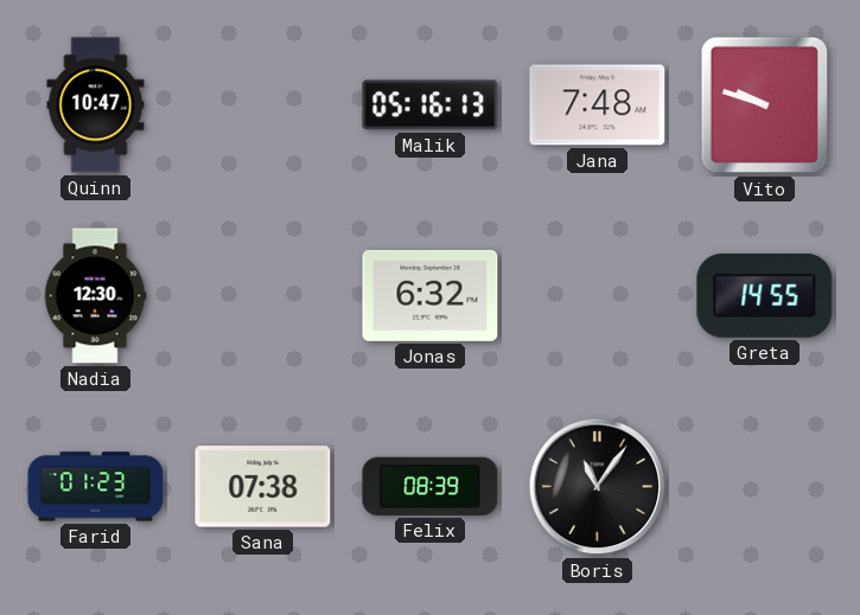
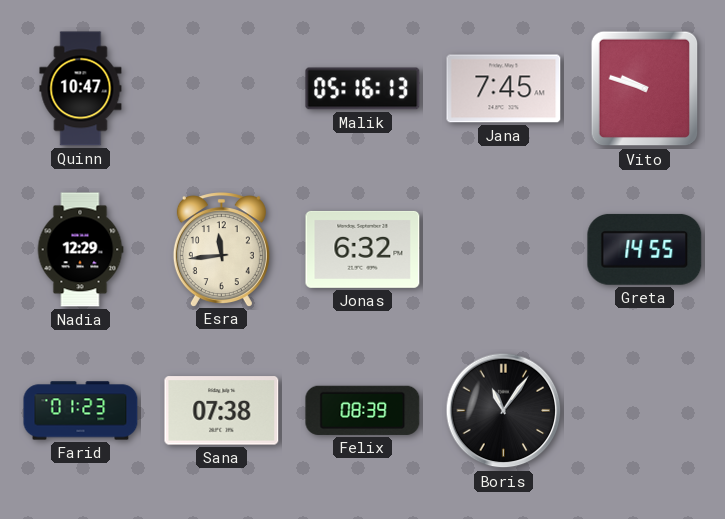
Jana: 7:48 -> 7:45 (504, 89)
Nadia: 12:30 -> 12:29 (80, 250)
Esra: none -> 11:44 (221, 249)
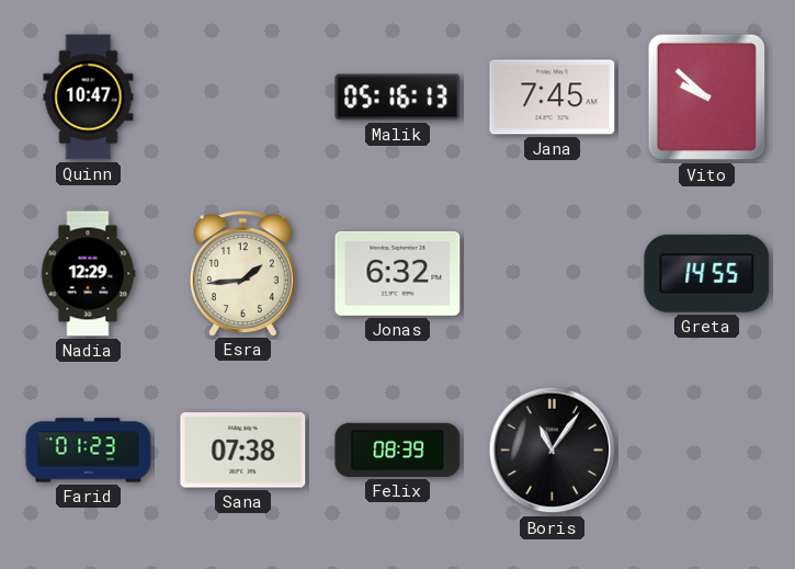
Vito: 9:48 -> 9:52 (707, 98)
Esra: 11:44 -> 1:44 (242, 273)
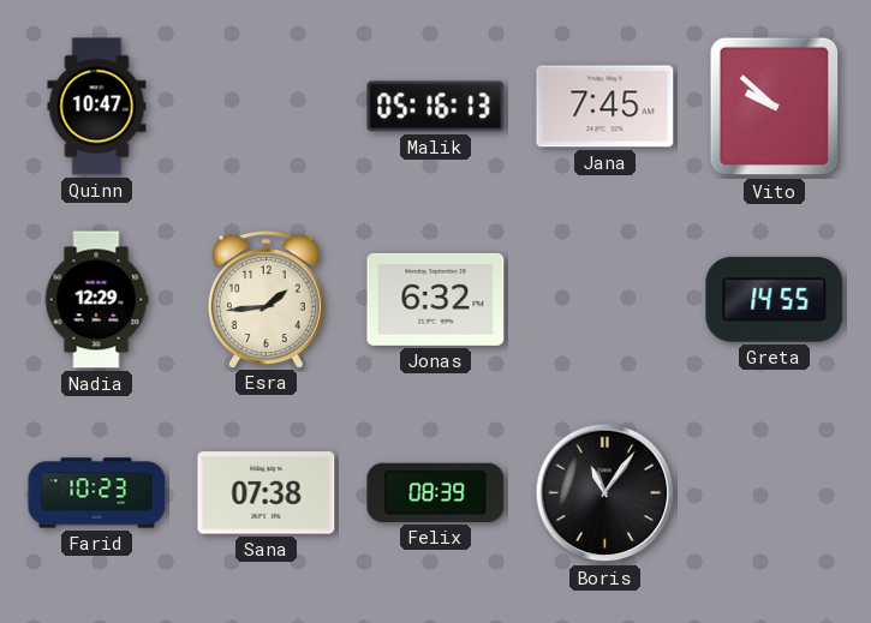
Farid: 01:23 -> 10:23 (97, 493)
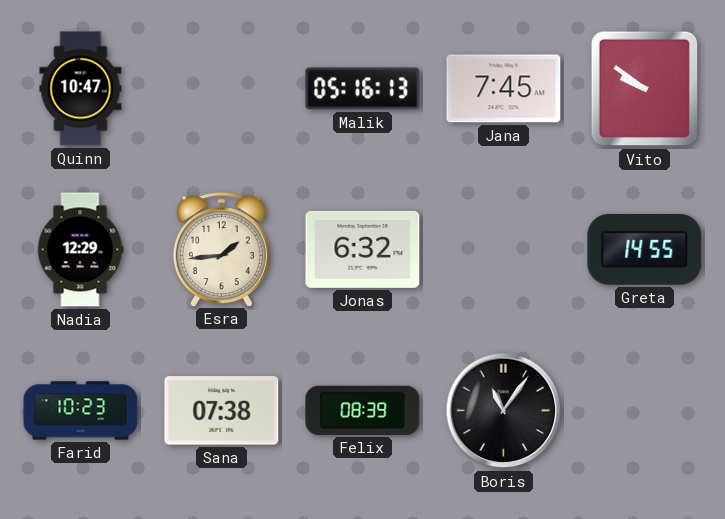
Vito: 9:52 -> 9:51 (645, 89)
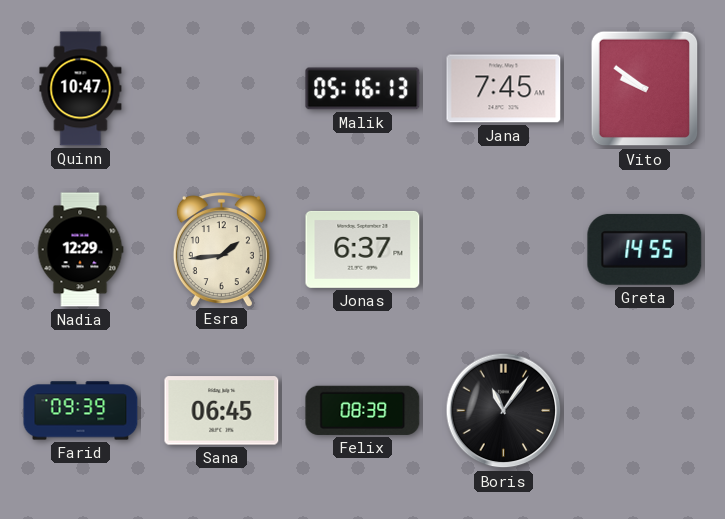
Jonas: 6:32 -> 6:37 (363, 249)
Farid: 10:23 -> 09:39 (81, 411)
Sana: 07:38 -> 06:45 (222, 411)
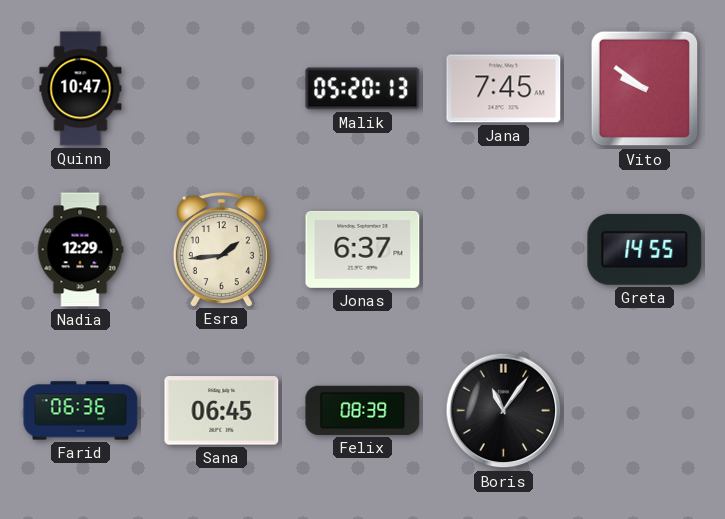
Malik: 05:16 -> 05:20 (363, 89)
Farid: 09:39 -> 06:36 (81, 411)
